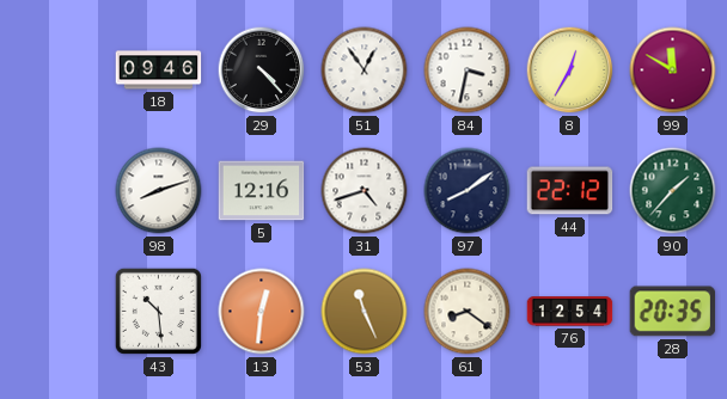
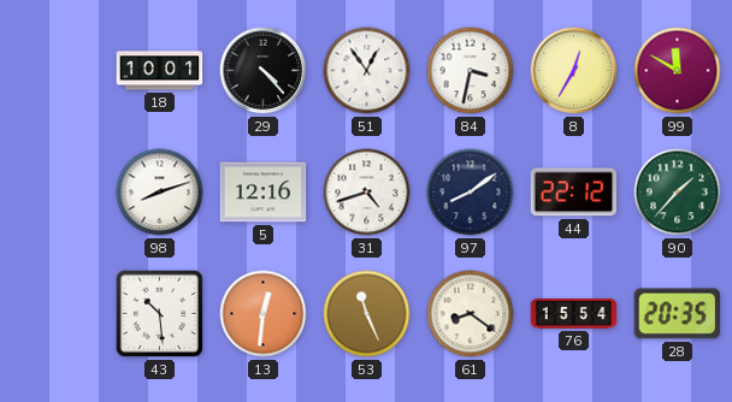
18: 09:46 -> 10:01 (160, 71)
76: 12:54 -> 15:54 (574, 314)
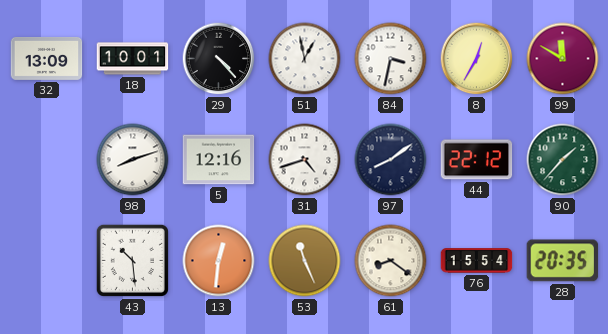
32: none -> 13:09 (47, 58)
51: 12:54 -> 12:58 (305, 59)
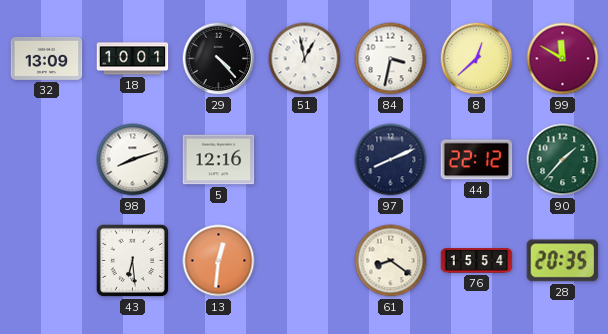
8: 12:35 -> 12:38 (477, 59)
31: 4:42 -> none (305, 160)
97: 8:09 -> 8:11 (391, 160)
43: 10:29 -> 6:29 (132, 260)
53: 11:26 -> none (305, 261)
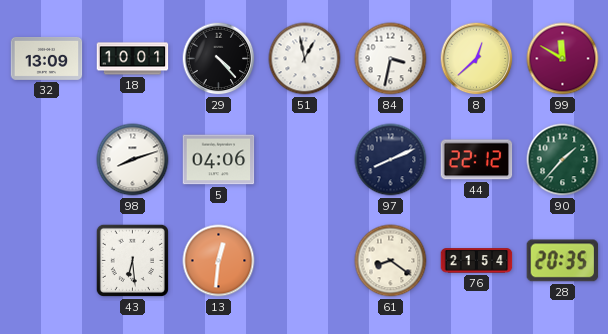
5: 12:16 -> 04:06 (219, 160)
76: 15:54 -> 21:54 (477, 261)
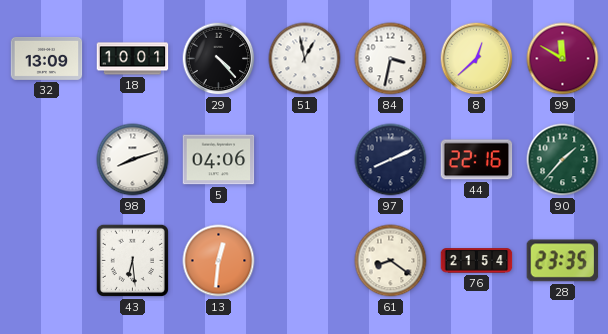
44: 22:12 -> 22:16 (477, 160)
28: 20:35 -> 23:35 (563, 261)
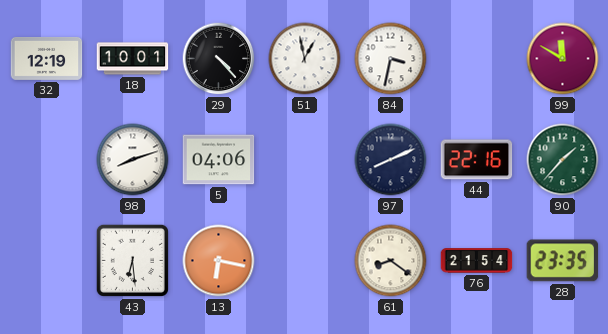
32: 13:09 -> 12:19 (47, 58)
8: 12:38 -> none (477, 59)
13: 12:31 -> 6:17 (219, 261)
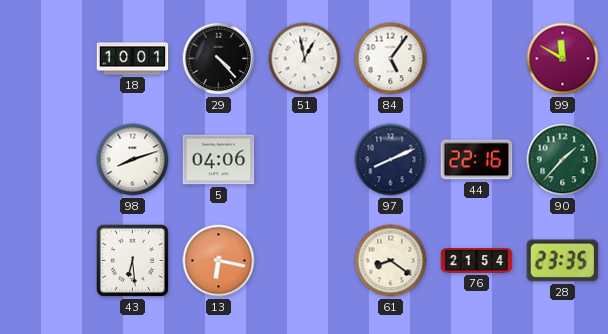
32: 12:19 -> none (47, 58)
84: 3:32 -> 5:06 (391, 59)
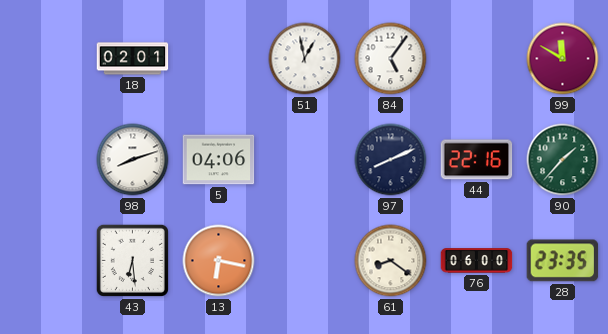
18: 10:01 -> 02:01 (133, 59)
29: 4:23 -> none (219, 59)
76: 21:54 -> 06:00 (477, 261)
